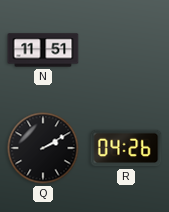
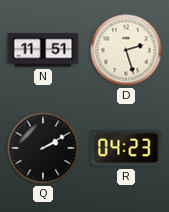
D: none -> 2:27 (126, 50)
R: 04:26 -> 04:23 (126, 148)
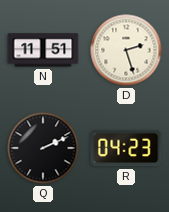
Q: 2:10 -> 2:11 (43, 148)
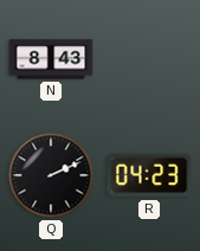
N: 11:51 -> 8:43 (51, 59)
D: 2:27 -> none (126, 50)
